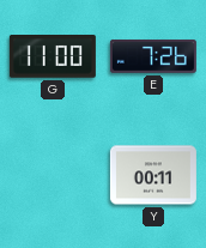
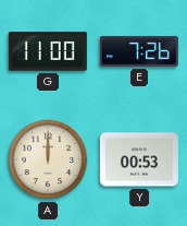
A: none -> 12:00 (48, 159)
Y: 00:11 -> 00:53 (139, 159)
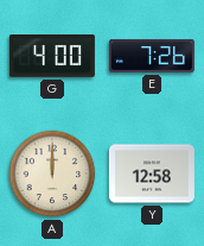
G: 11:00 -> 4:00 (52, 57)
Y: 00:53 -> 12:58 (152, 174)
